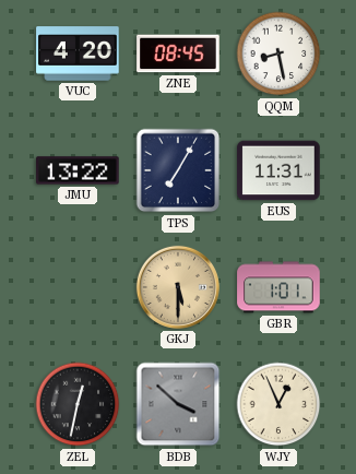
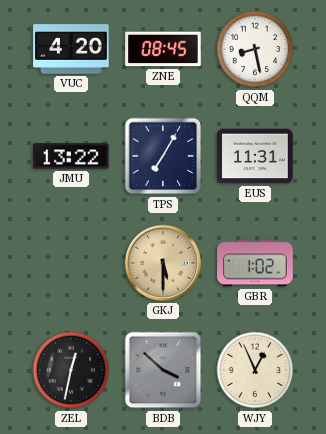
GBR: 1:01 -> 1:02 (255, 263)
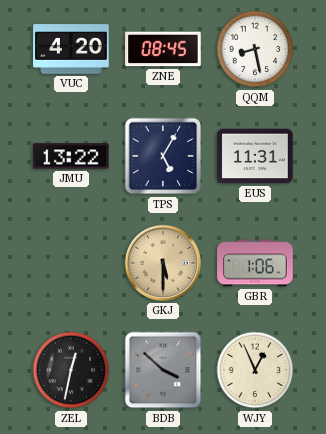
TPS: 7:05 -> 5:05 (163, 156)
GBR: 1:02 -> 1:06 (255, 263)
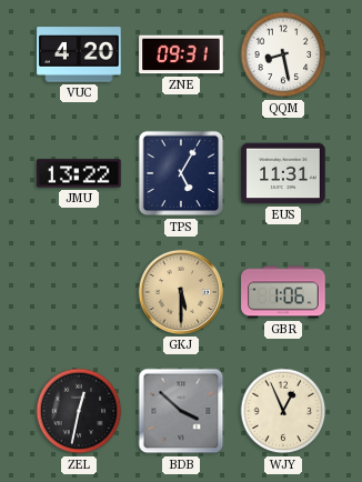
ZNE: 08:45 -> 09:31 (181, 54)
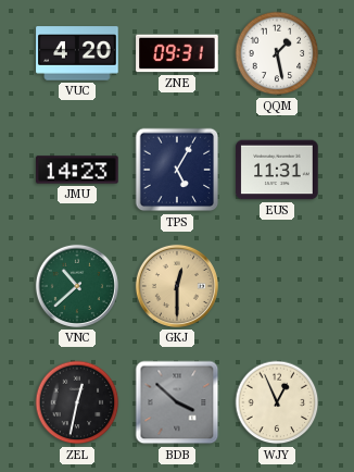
QQM: 8:28 -> 1:28 (277, 53)
JMU: 13:22 -> 14:23 (77, 170)
VNC: none -> 10:38 (77, 286)
GKJ: 5:30 -> 12:30 (177, 286)
GBR: 1:06 -> none (283, 292)
